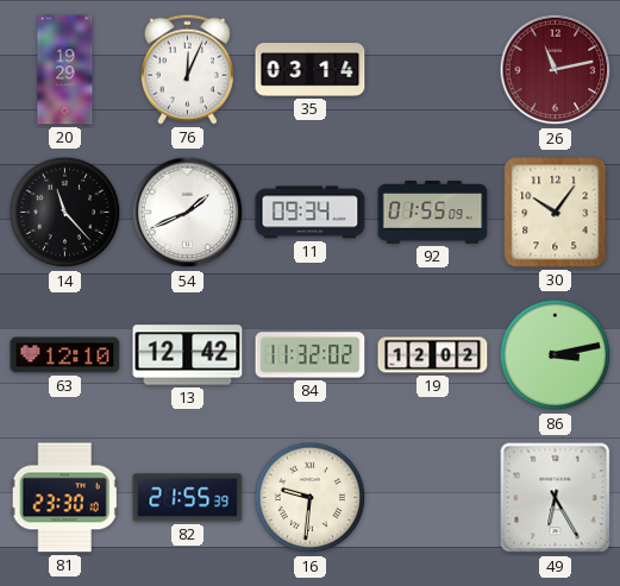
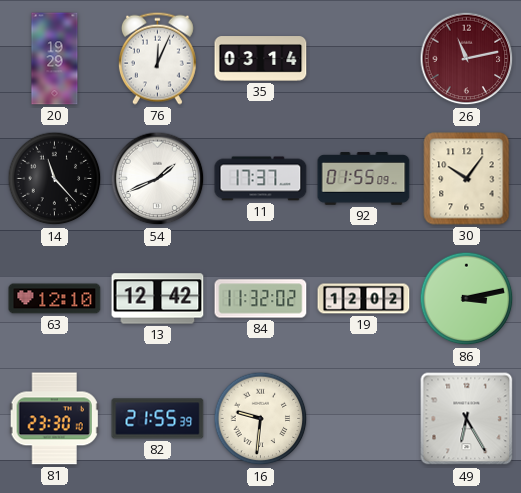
11: 09:34 -> 17:37 (261, 179)
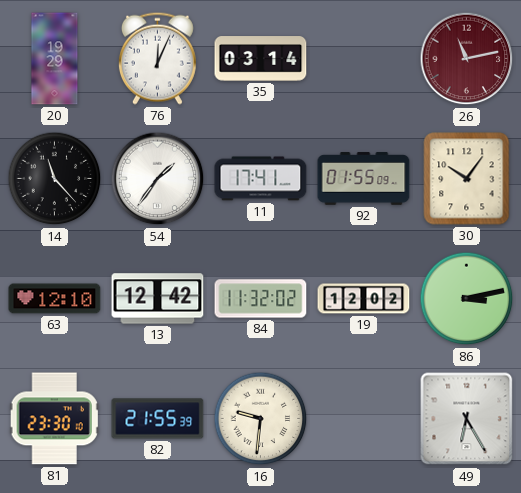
54: 1:41 -> 1:36 (158, 179)
11: 17:37 -> 17:41 (261, 179)
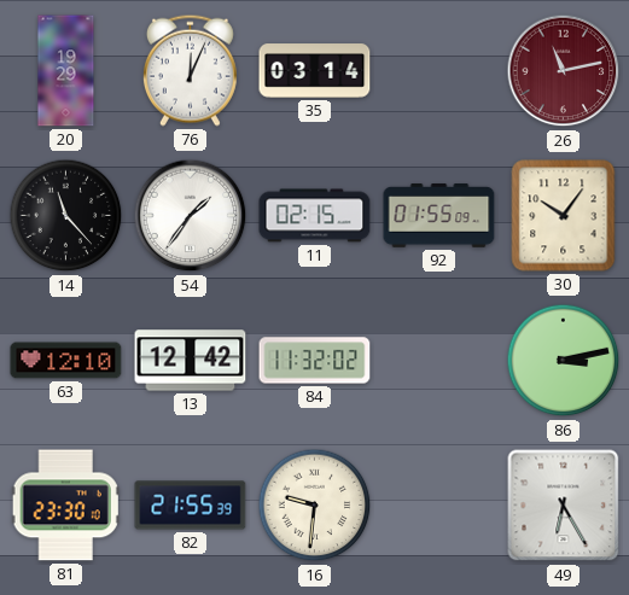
11: 17:41 -> 02:15 (315, 216)
19: 12:02 -> none (364, 299)
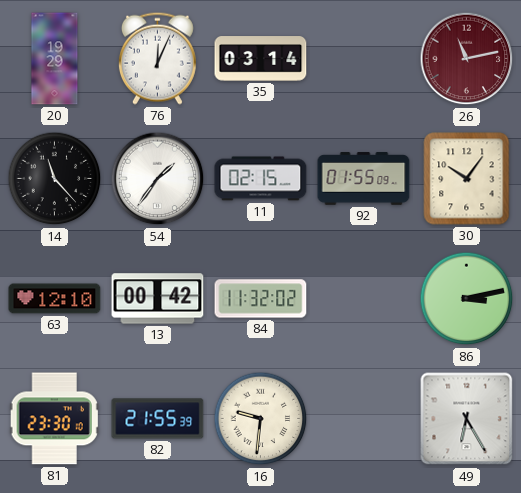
13: 12:42 -> 00:42 (158, 299)
